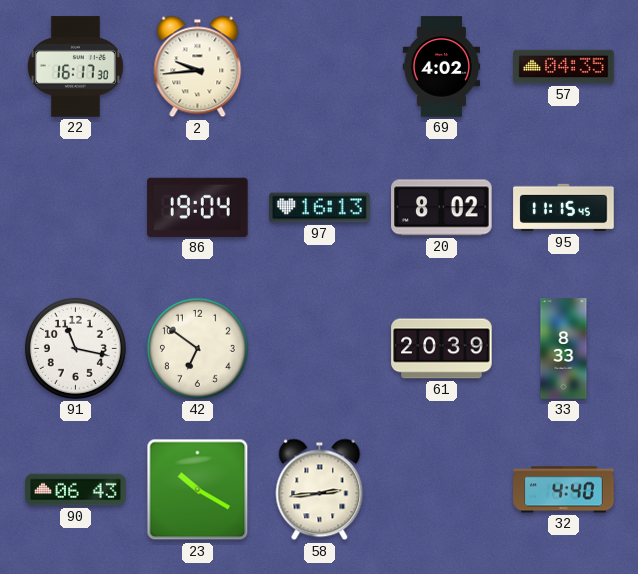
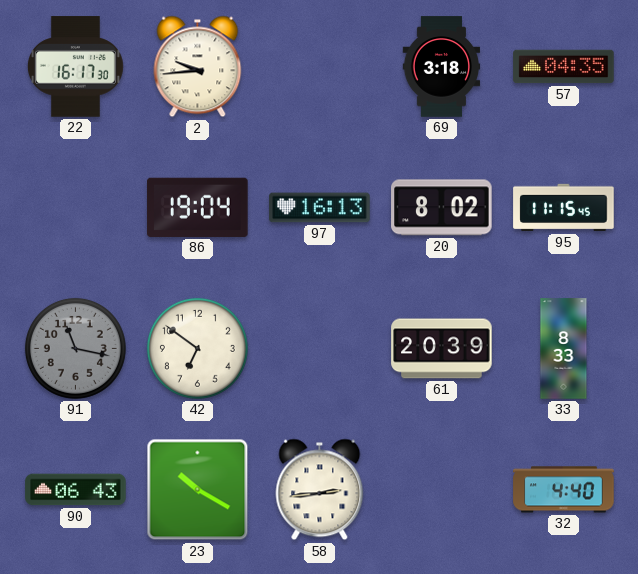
69: 4:02 -> 3:18 (442, 67)
91 dial: white -> grey (75, 348)
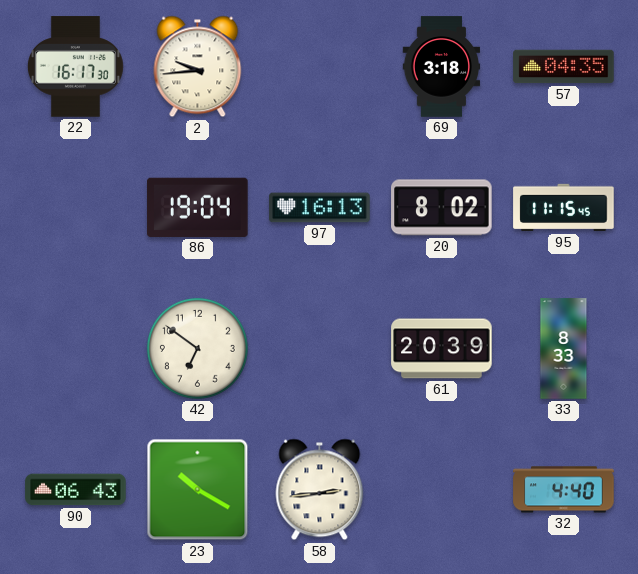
91: 11:17 -> none (75, 348)
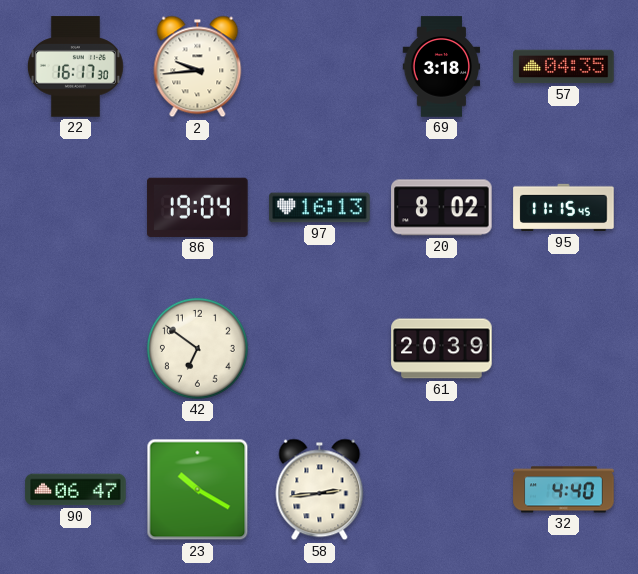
33: 8:33 -> none (564, 349)
90: 06:43 -> 06:47 (76, 490)
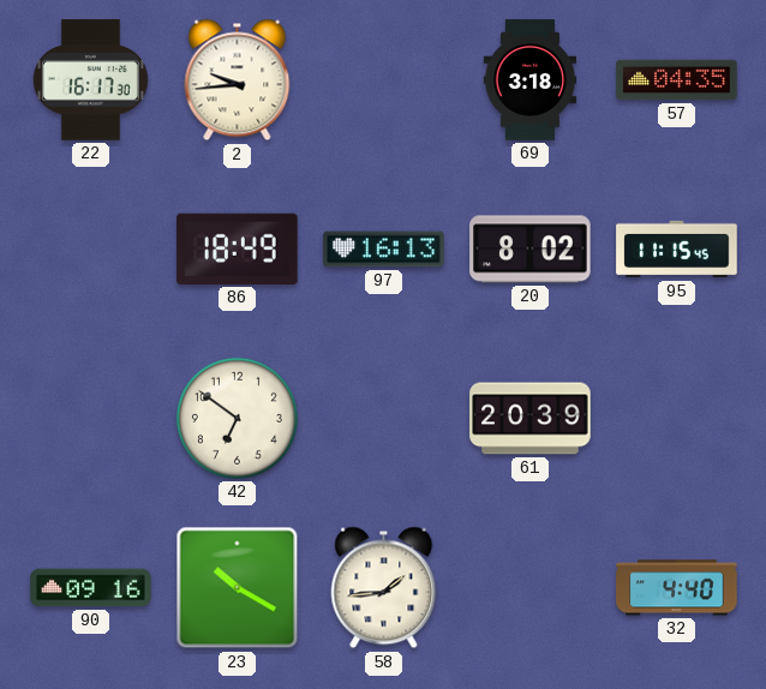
86: 19:04 -> 18:49 (238, 248)
90: 06:47 -> 09:16 (91, 588)
58: 2:44 -> 1:44 (384, 588)
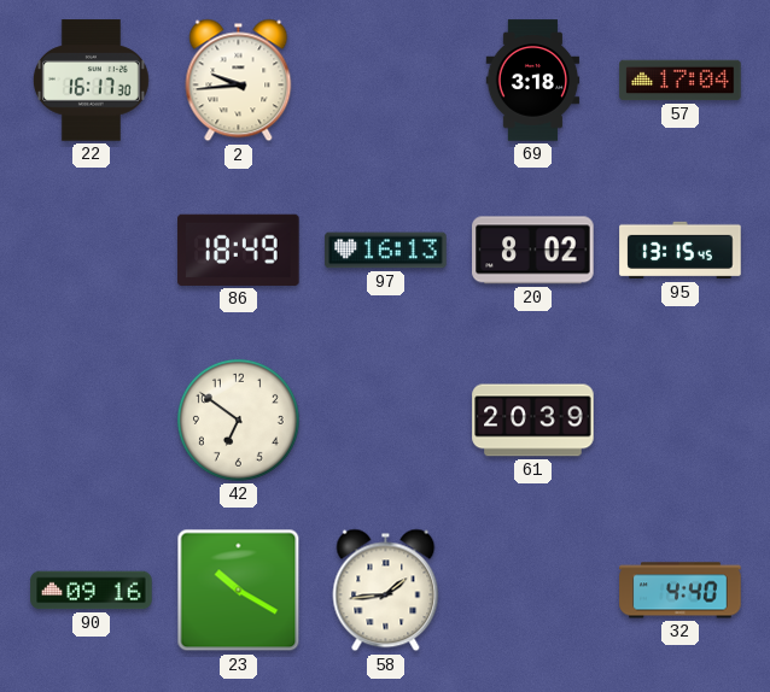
57: 04:35 -> 17:04 (681, 81)
95: 11:15 -> 13:15 (681, 251)
